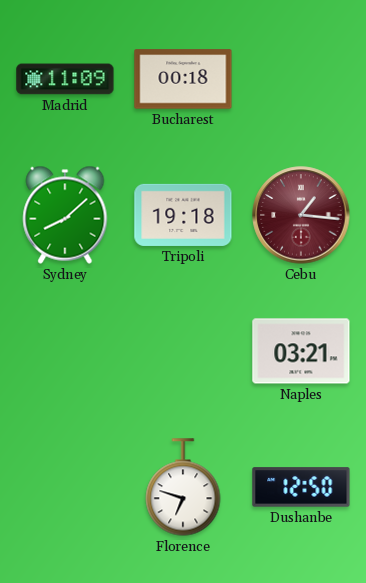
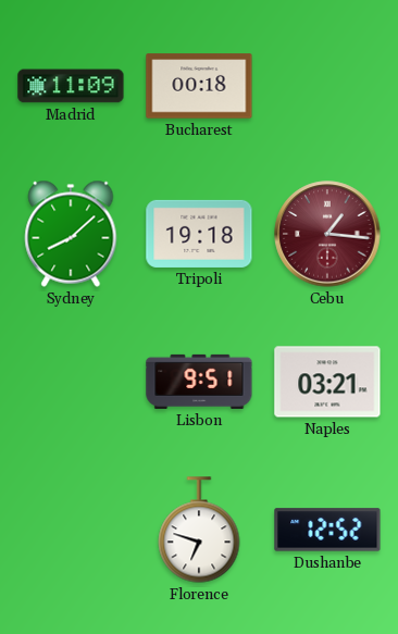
Lisbon: none -> 9:51 (199, 382)
Dushanbe: 12:50 -> 12:52 (327, 530)
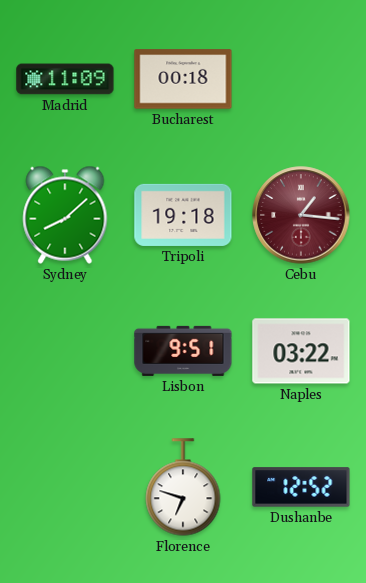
Naples: 03:21 -> 03:22 (301, 351)
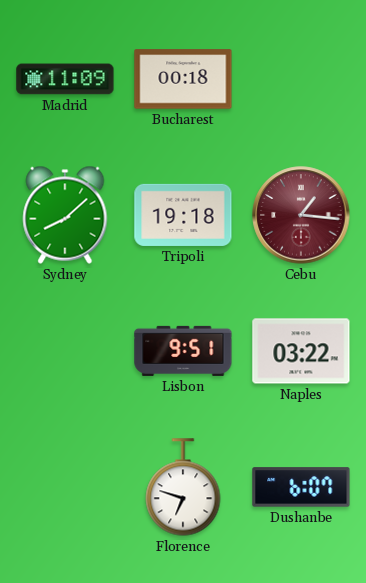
Dushanbe: 12:52 -> 6:07 (301, 487)
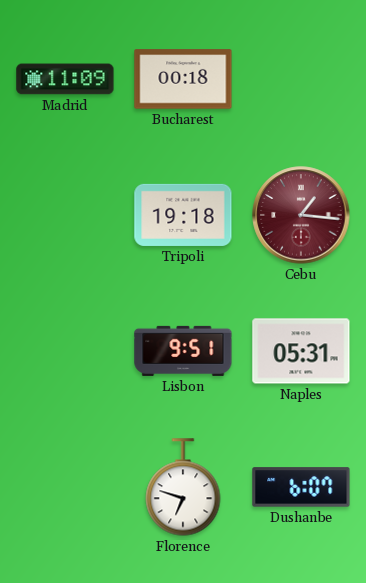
Sydney: 8:08 -> none (65, 215)
Naples: 03:22 -> 05:31 (301, 351)
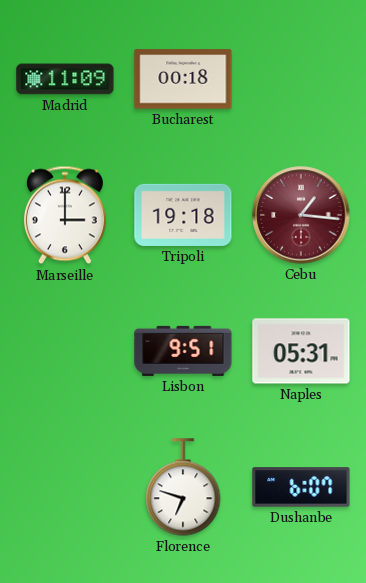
Marseille: none -> 3:00 (65, 215)
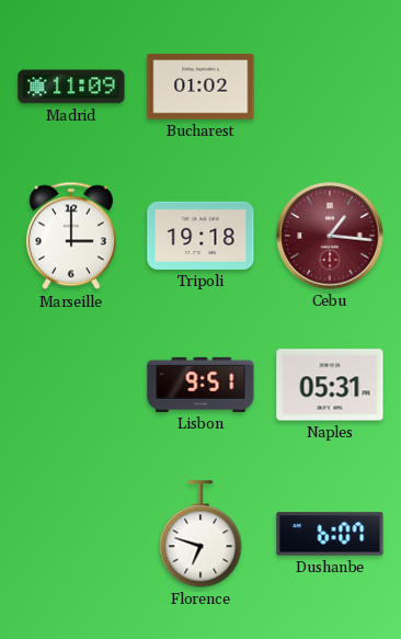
Bucharest: 00:18 -> 01:02 (200, 87)
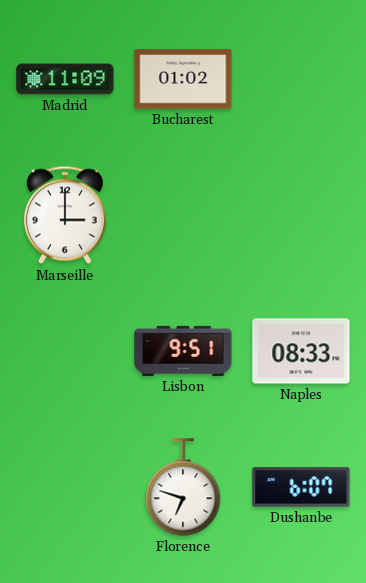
Tripoli: 19:18 -> none (200, 236)
Cebu: 1:16 -> none (330, 236)
Naples: 05:31 -> 08:33 (301, 351)
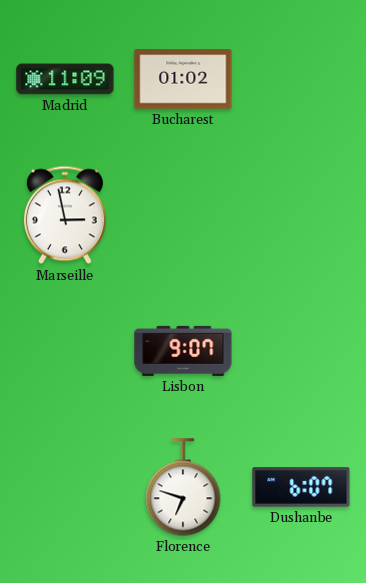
Marseille: 3:00 -> 2:58 (65, 215)
Lisbon: 9:51 -> 9:07 (183, 351)
Naples: 08:33 -> none (301, 351)
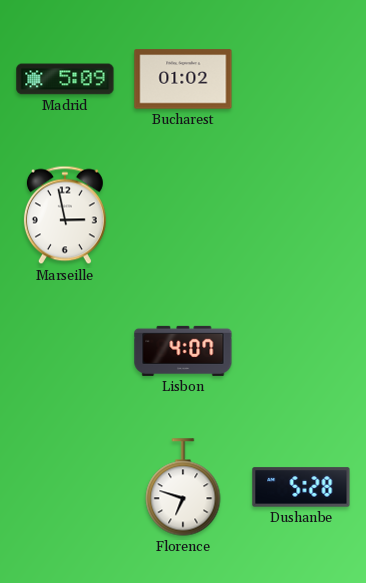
Madrid: 11:09 -> 5:09 (65, 79)
Lisbon: 9:07 -> 4:07 (183, 351)
Dushanbe: 6:07 -> 5:28 (301, 487)
